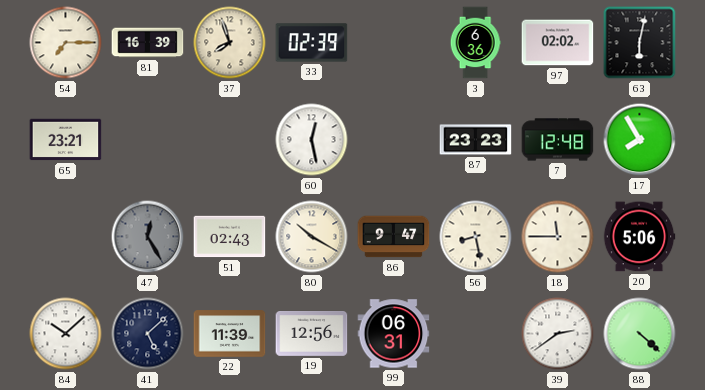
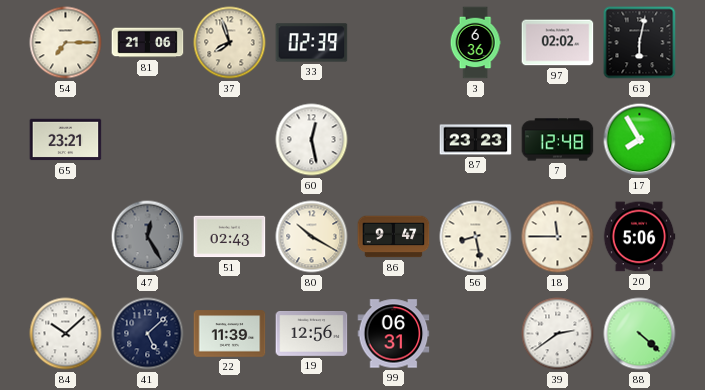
81: 16:39 -> 21:06 (148, 43)
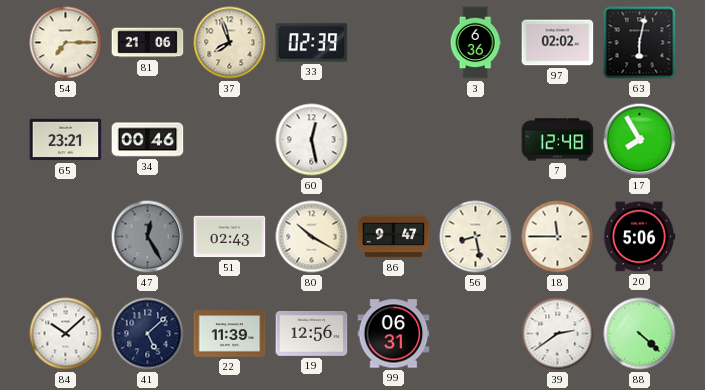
34: none -> 00:46 (148, 140)
87: 23:23 -> none (476, 140)
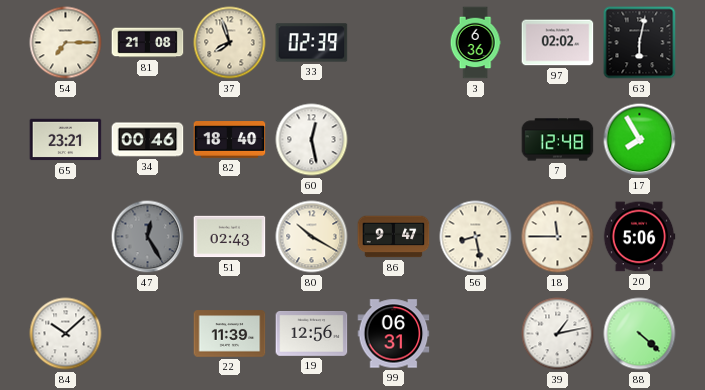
81: 21:06 -> 21:08 (148, 43)
82: none -> 18:40 (230, 140)
41: 5:08 -> none (148, 334)
39: 2:39 -> 1:13 (558, 334)
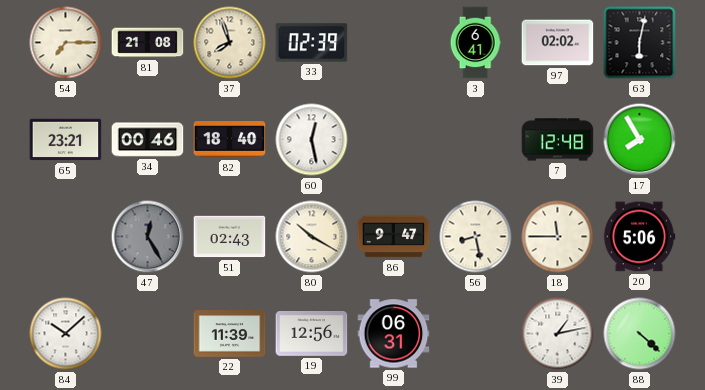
3: 6:36 -> 6:41 (475, 43)
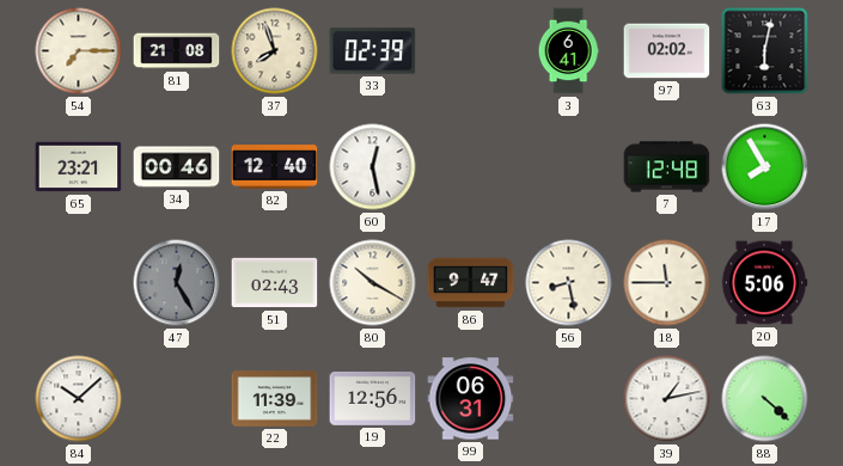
82: 18:40 -> 12:40 (275, 167)
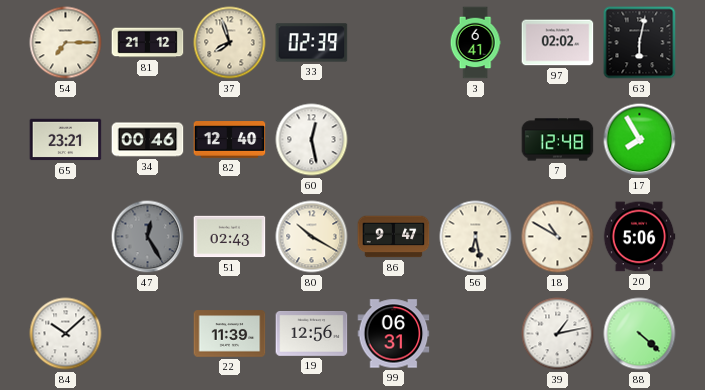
81: 21:08 -> 21:12 (148, 43)
56: 8:28 -> 6:28 (476, 237)
18: 11:45 -> 10:50 (558, 237)
